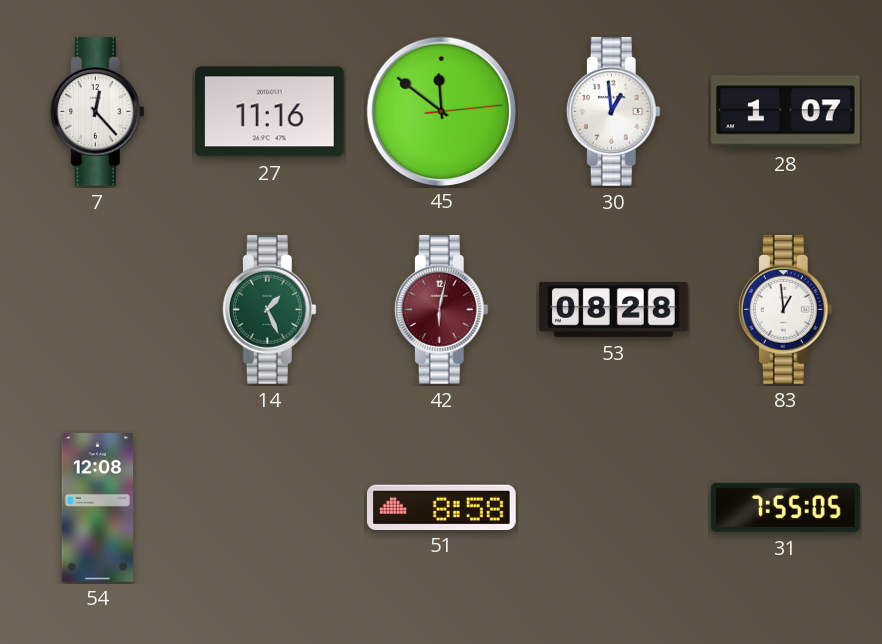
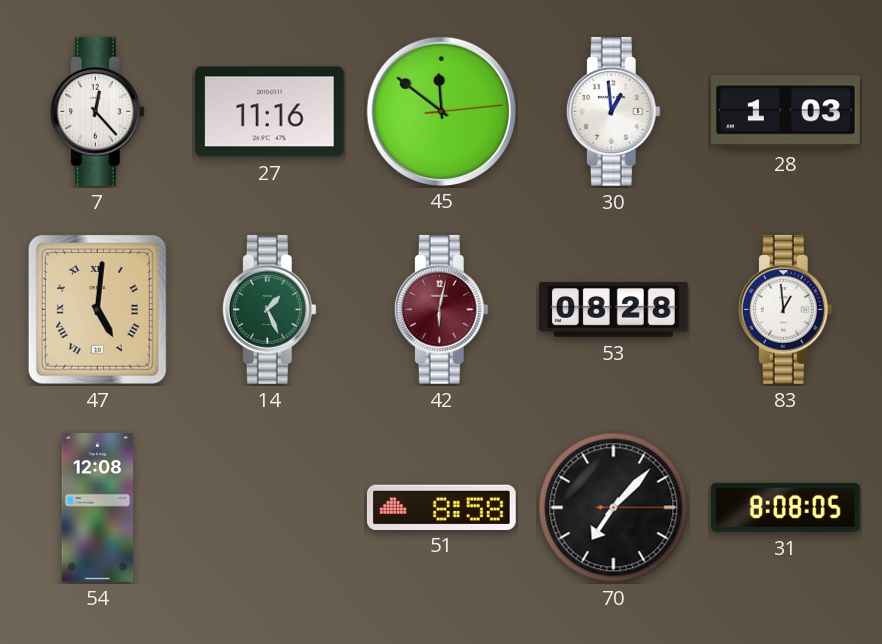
28: 1:07 -> 1:03 (786, 112)
47: none -> 5:01 (97, 309)
70: none -> 7:07 (614, 508)
31: 7:55 -> 8:08 (785, 507)
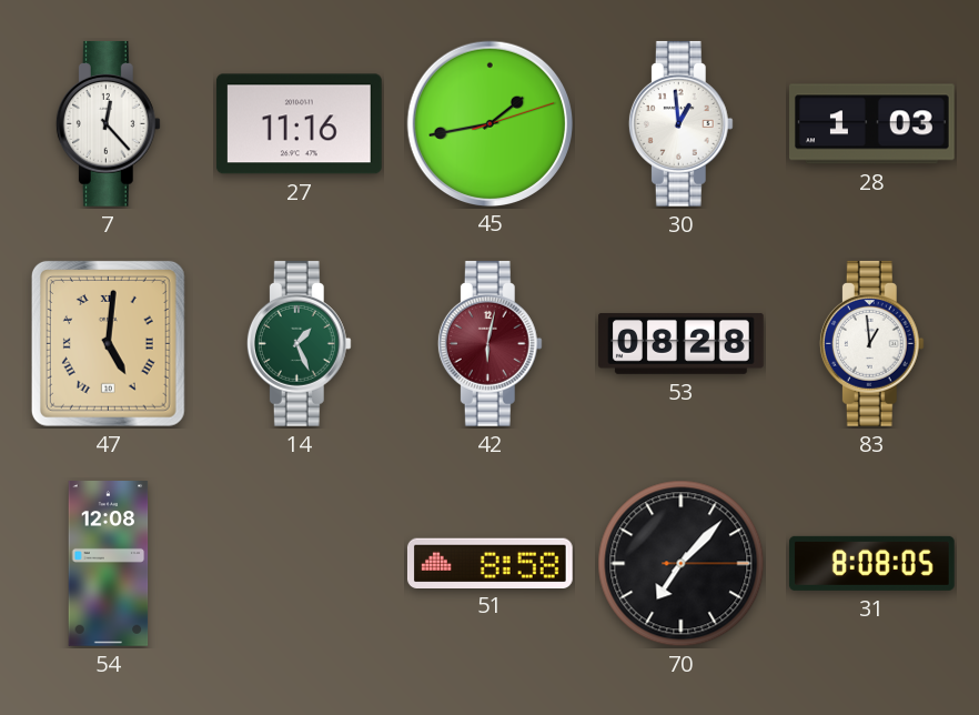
45: 11:51 -> 1:43 (490, 123)
